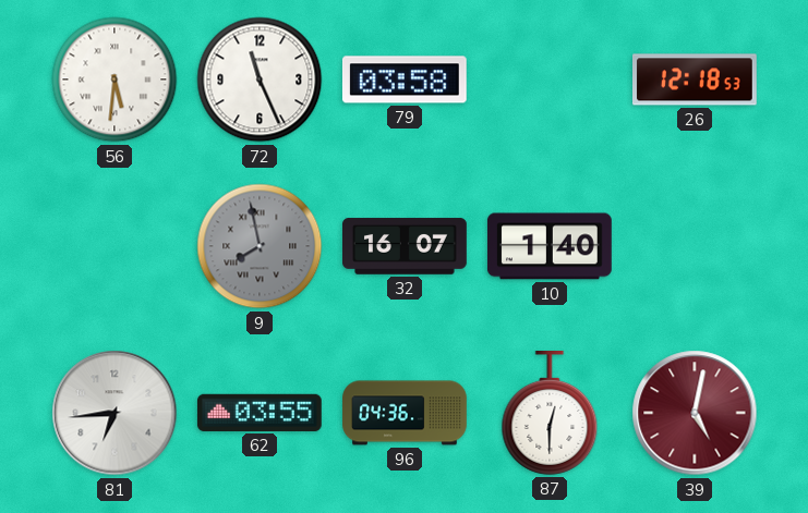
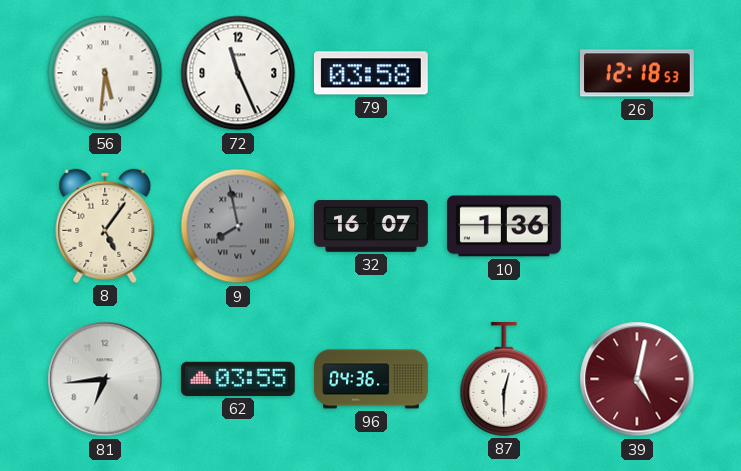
8: none -> 5:06 (105, 226)
10: 1:40 -> 1:36 (504, 226)
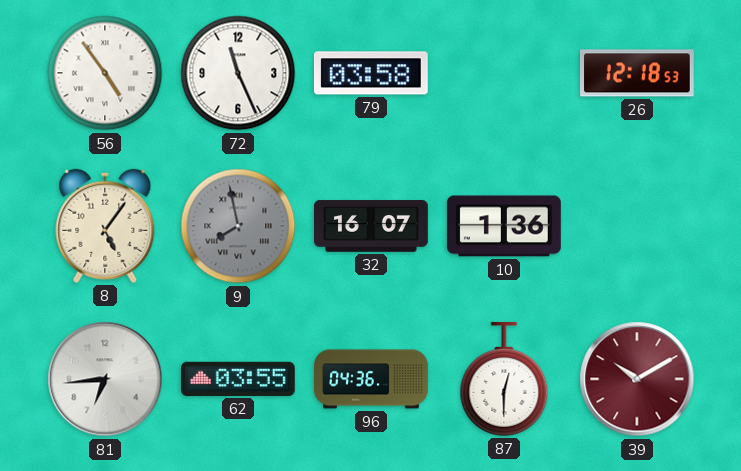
56: 5:31 -> 4:54 (105, 73)
39: 5:02 -> 10:10 (637, 379)
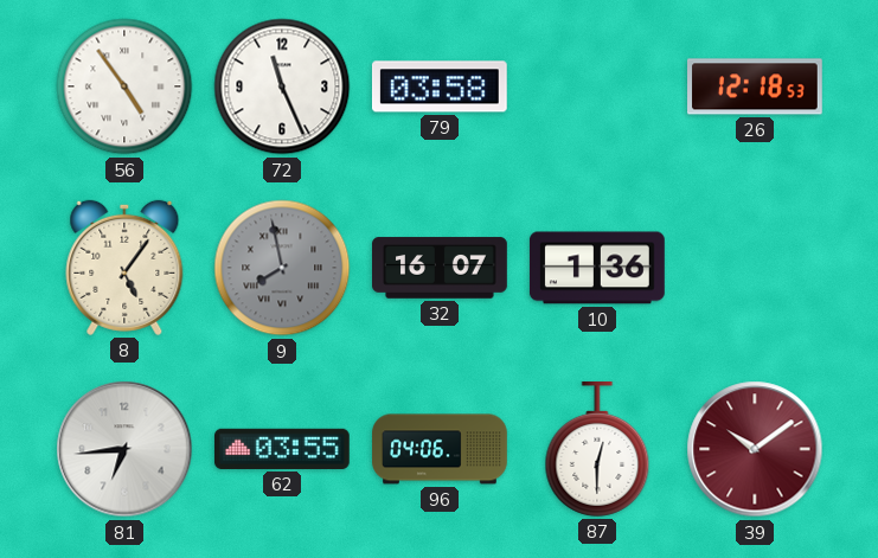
96: 04:36 -> 04:06 (440, 449)
39: 10:10 -> 10:09 (755, 449)
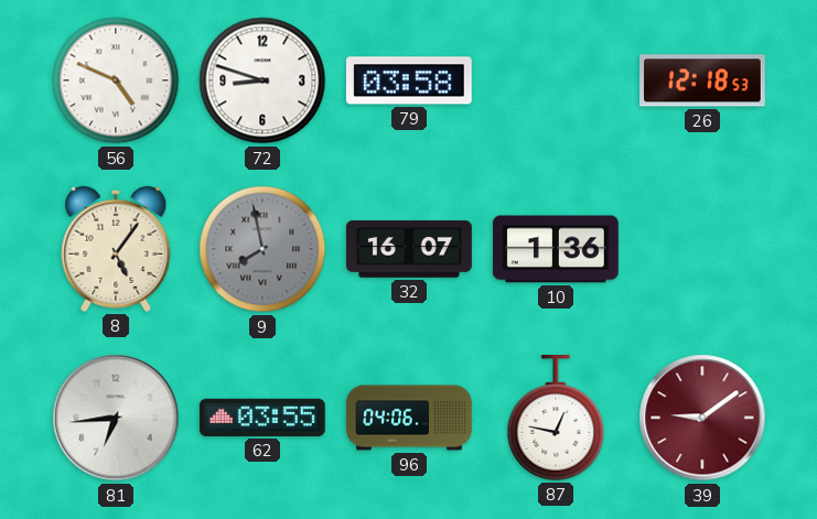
56: 4:54 -> 4:49 (116, 80)
72: 11:26 -> 8:48 (262, 80)
87: 12:30 -> 12:47 (556, 419)
39: 10:09 -> 9:09 (702, 418)
